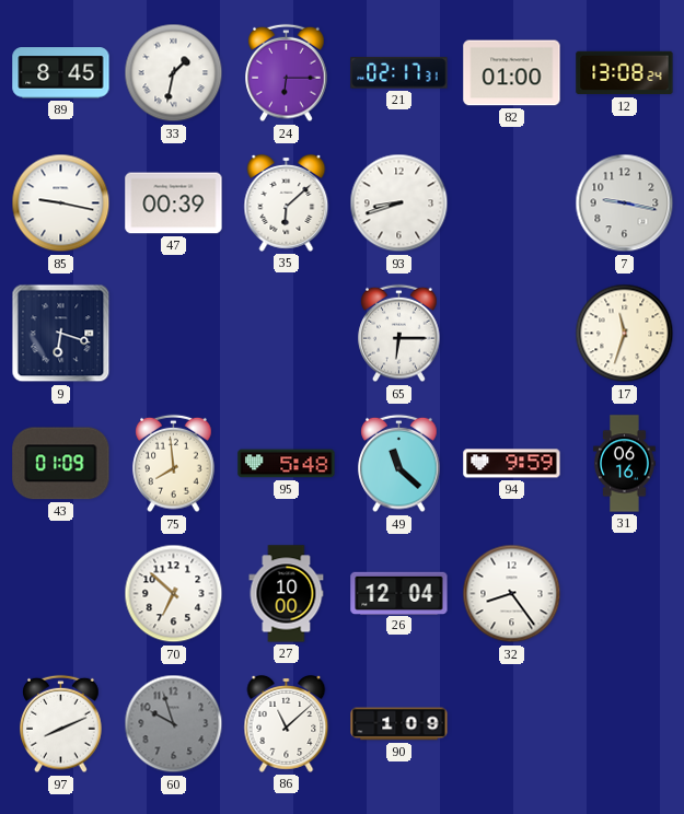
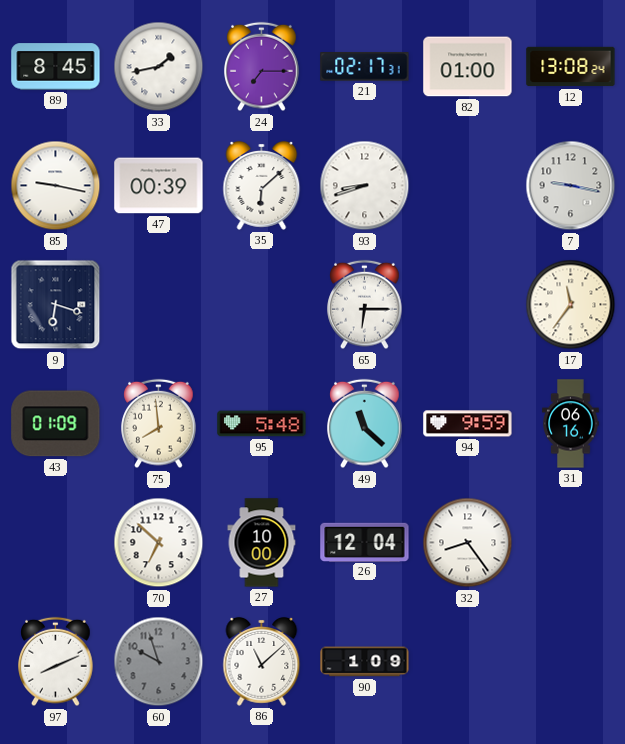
33: 1:32 -> 1:43 (159, 67)
24: 6:15 -> 7:15 (262, 67)
17: 11:33 -> 11:36 (571, 305)
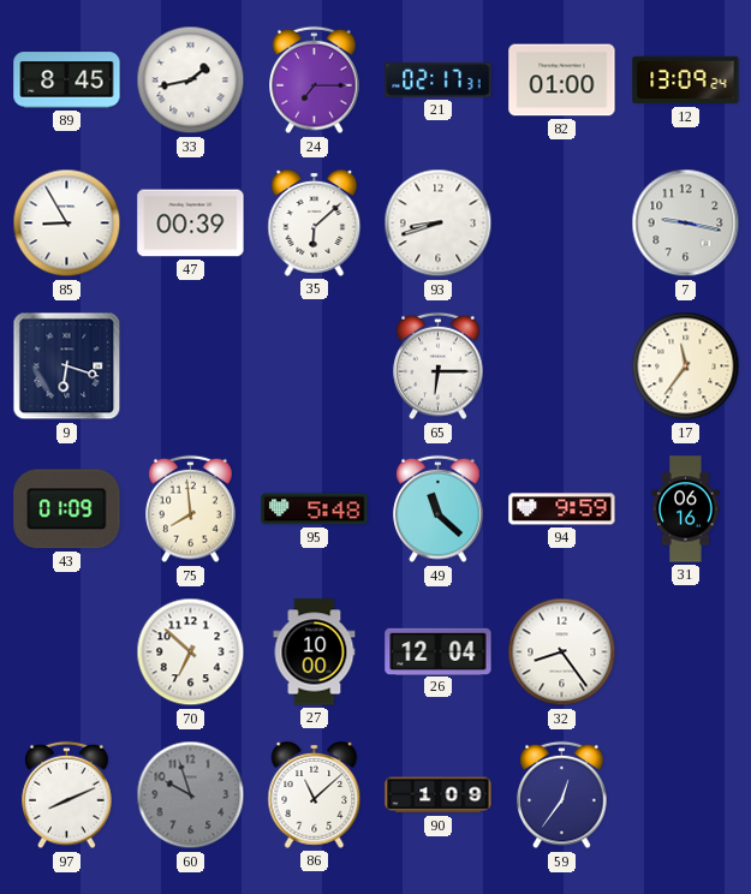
12: 13:08 -> 13:09 (686, 81)
85: 9:17 -> 8:55 (67, 223)
59: none -> 12:36 (562, 795)
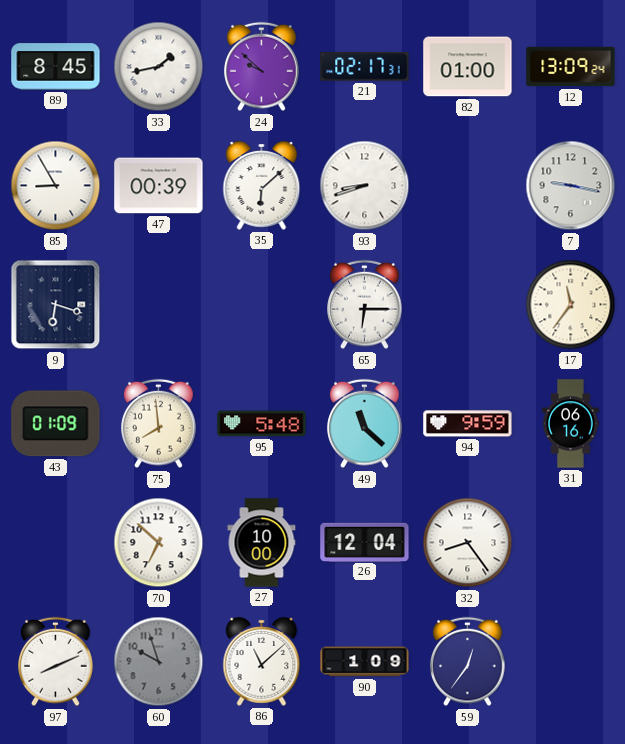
24: 7:15 -> 9:52 (262, 67)
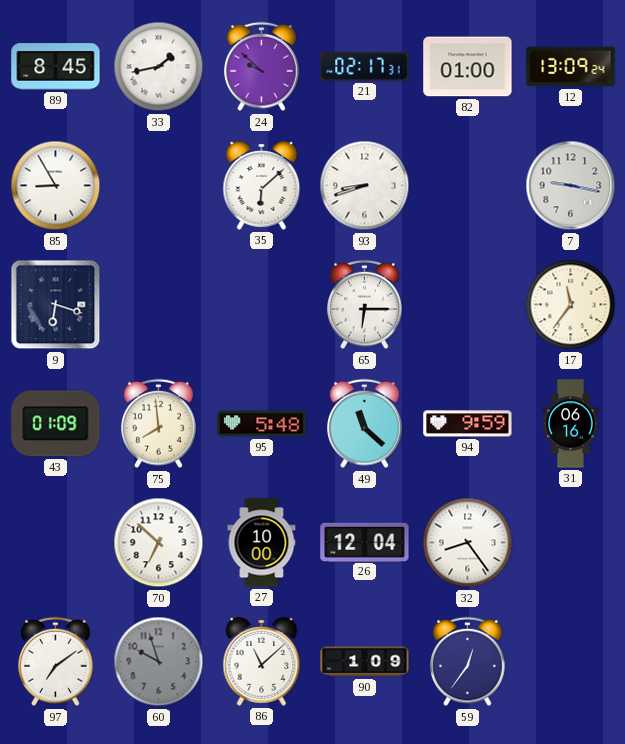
47: 00:39 -> none (159, 186)
97: 8:11 -> 7:09 (56, 662)
